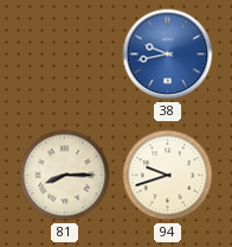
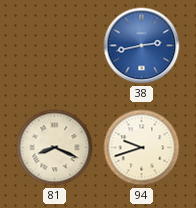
38: 9:43 -> 2:43 (142, 46)
81: 8:15 -> 8:19 (55, 148)
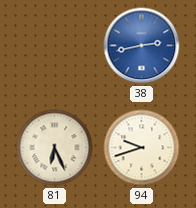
81: 8:19 -> 6:26 (55, 148)
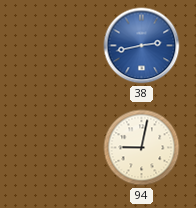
81: 6:26 -> none (55, 148)
94: 9:42 -> 9:02 (142, 148)
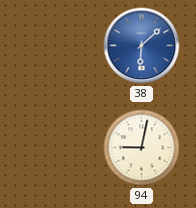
38: 2:43 -> 6:08 (142, 46)
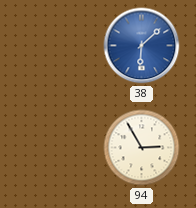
94: 9:02 -> 2:55 (142, 148)
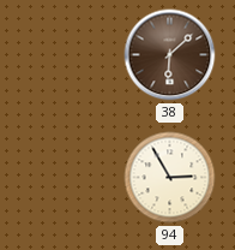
38 dial: blue -> brown (170, 55)
